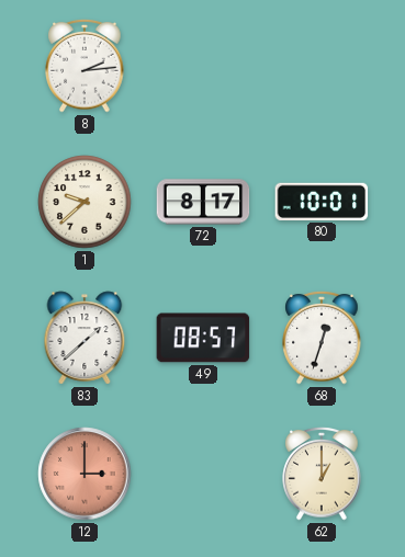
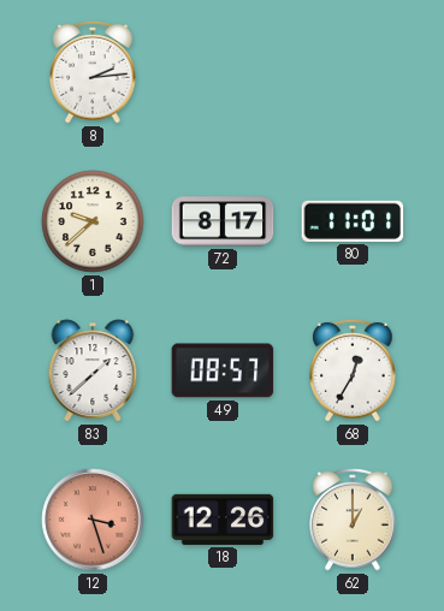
80: 10:01 -> 11:01 (353, 221)
68: 12:33 -> 12:35 (353, 372)
12: 3:00 -> 3:27 (93, 520)
18: none -> 12:26 (223, 520)
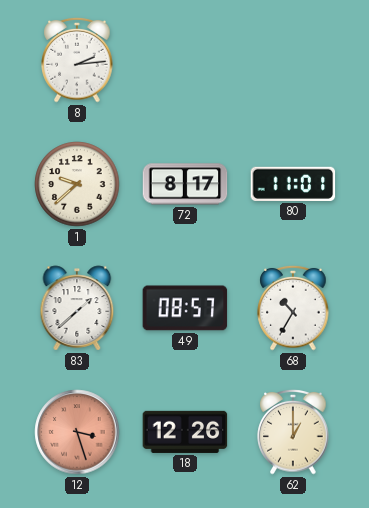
68: 12:35 -> 10:35 (293, 309)
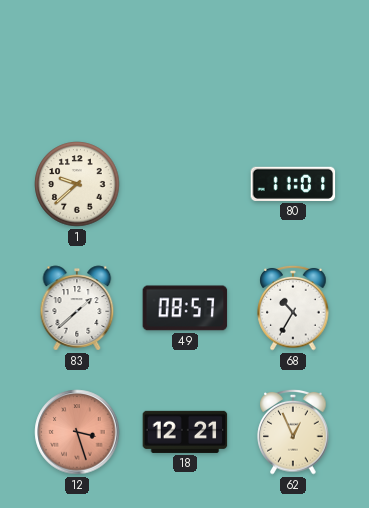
8: 2:14 -> none (77, 61)
72: 8:17 -> none (185, 184)
18: 12:26 -> 12:21 (185, 432)
62: 1:00 -> 12:56 (293, 433)
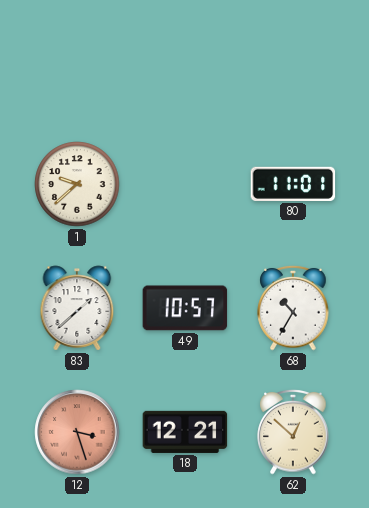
49: 08:57 -> 10:57 (185, 308)
62: 12:56 -> 12:52 (293, 433)
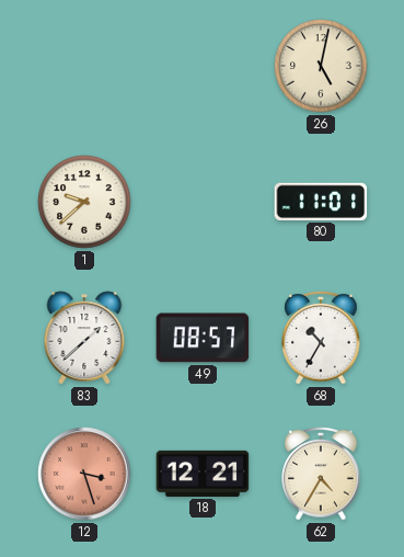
26: none -> 5:02 (321, 66)
49: 10:57 -> 08:57 (203, 338)
62: 12:52 -> 4:35 (321, 475)
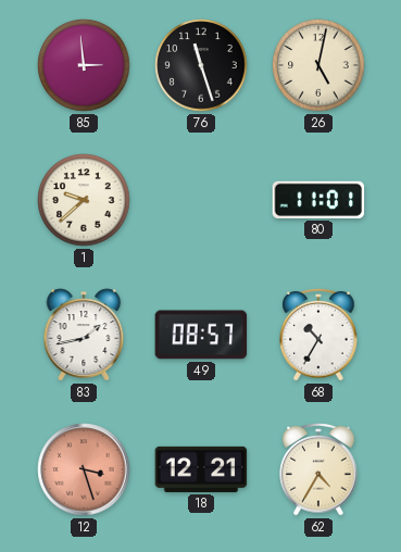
85: none -> 2:59 (84, 65)
76: none -> 11:27 (201, 65)
83: 1:38 -> 1:43 (84, 335)
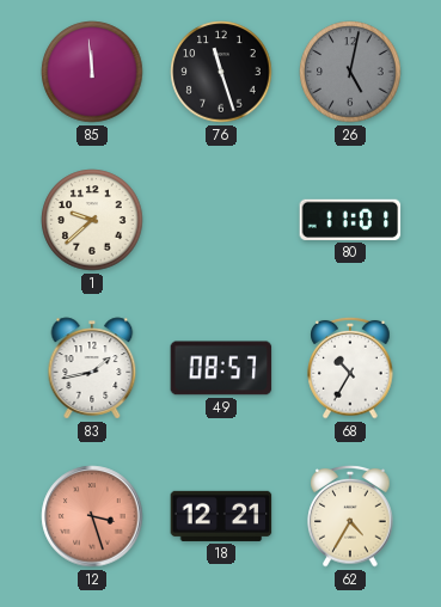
85: 2:59 -> 11:59 (92, 72)
26 dial: cream -> grey (350, 72)
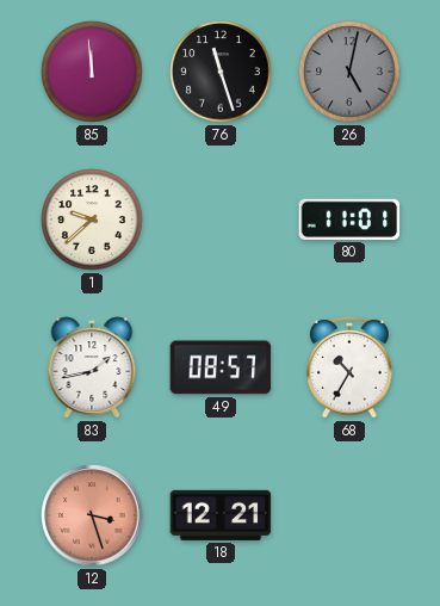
62: 4:35 -> none (350, 517)
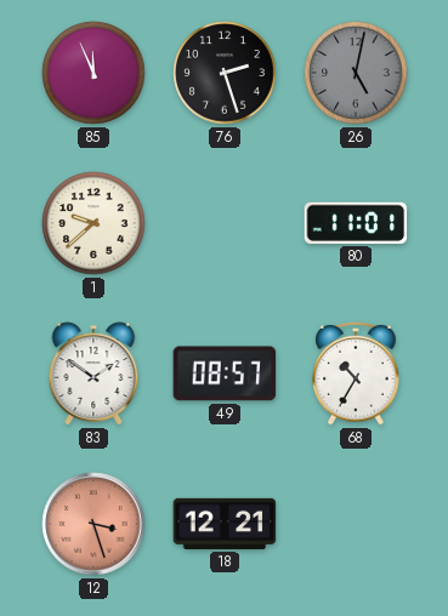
85: 11:59 -> 11:56 (93, 73)
76: 11:27 -> 2:27 (225, 73)
83: 1:43 -> 1:51 (93, 373)
